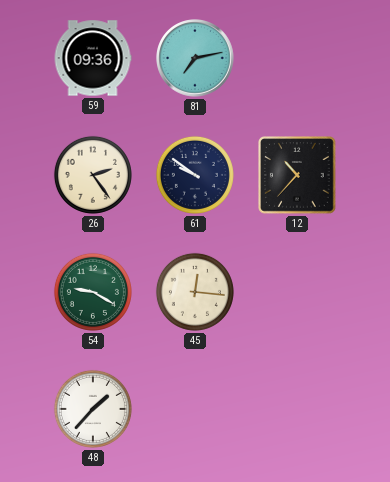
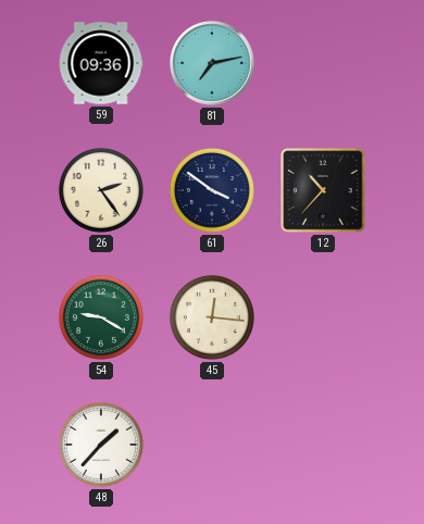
61: 9:51 -> 3:51 (212, 190)
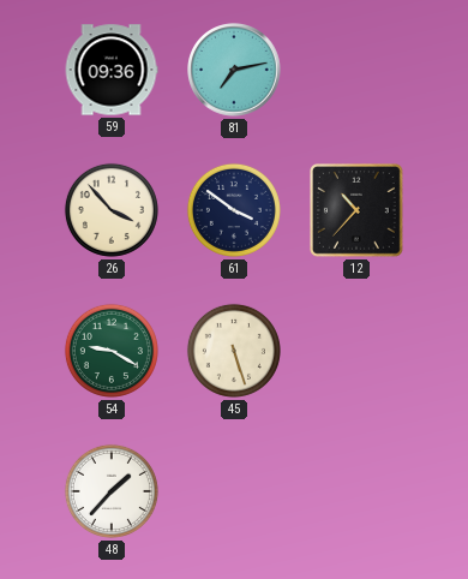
26: 2:24 -> 3:53 (112, 210)
45: 12:16 -> 5:27 (234, 351)
